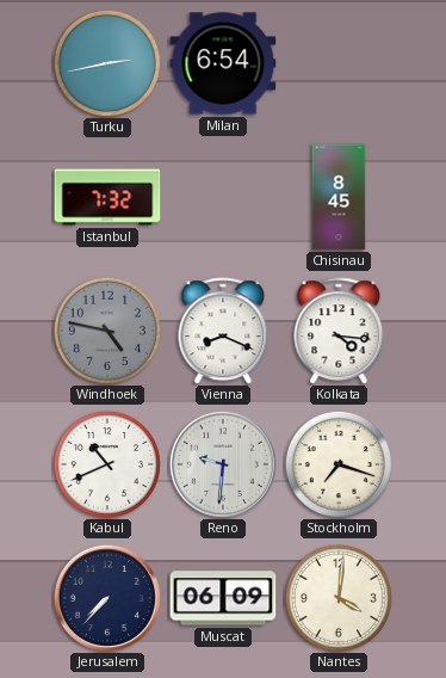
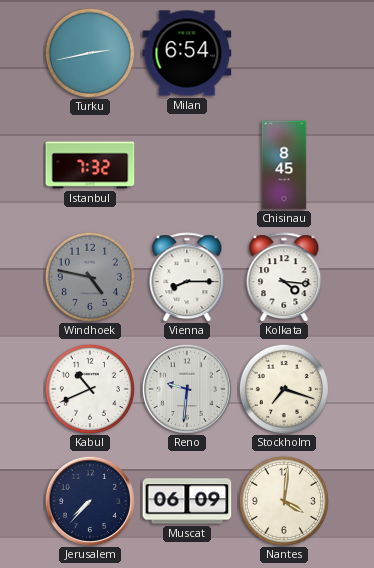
Vienna: 8:19 -> 8:15 (187, 277)
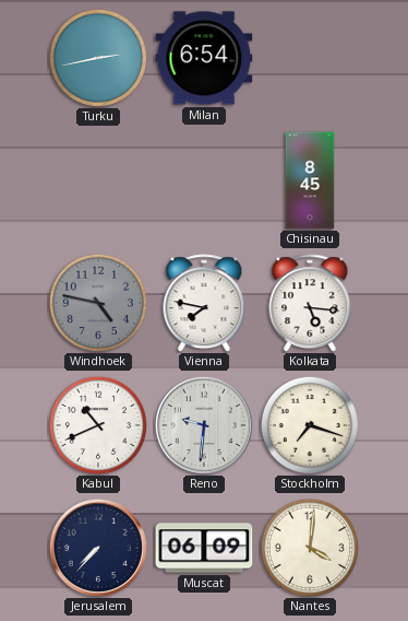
Istanbul: 7:32 -> none (90, 165)
Vienna: 8:15 -> 7:47 (204, 303)
Kolkata: 4:16 -> 5:16 (310, 303)
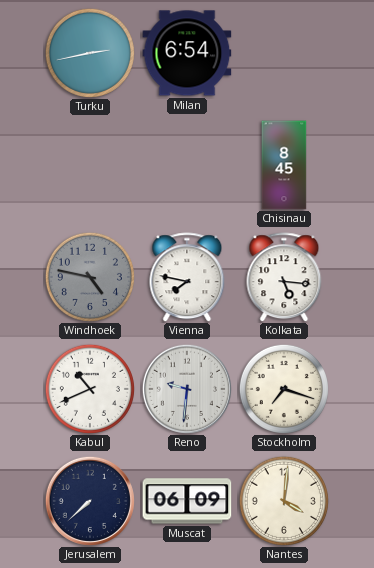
Jerusalem: 7:37 -> 7:38 (90, 501)
